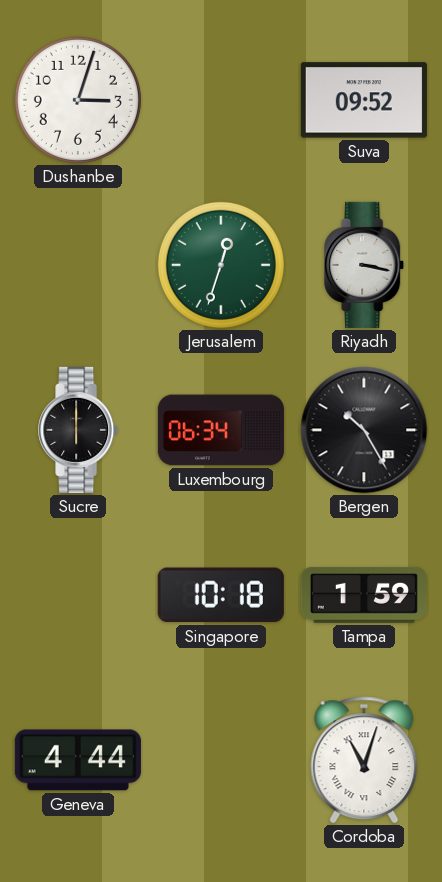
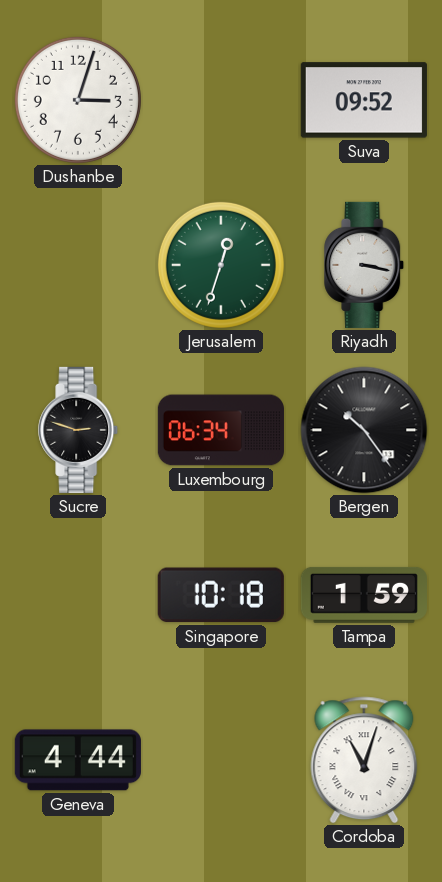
Sucre: 6:00 -> 2:48 (79, 430)
Bergen: 10:25 -> 10:24 (364, 430)
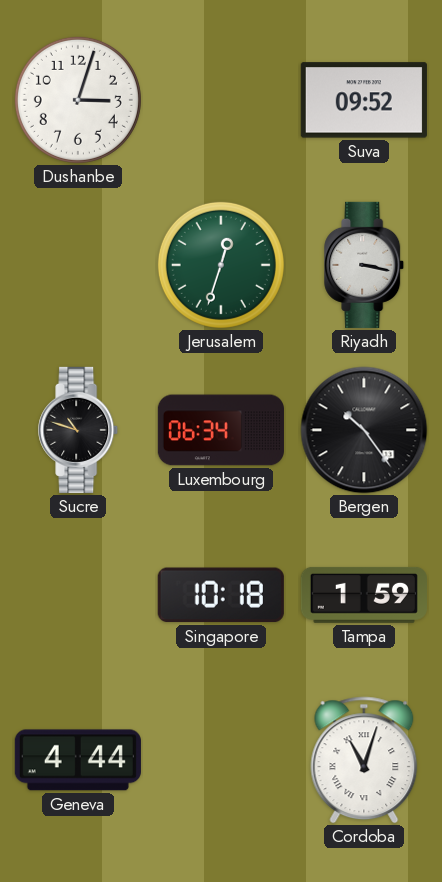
Sucre: 2:48 -> 10:48 (79, 430)
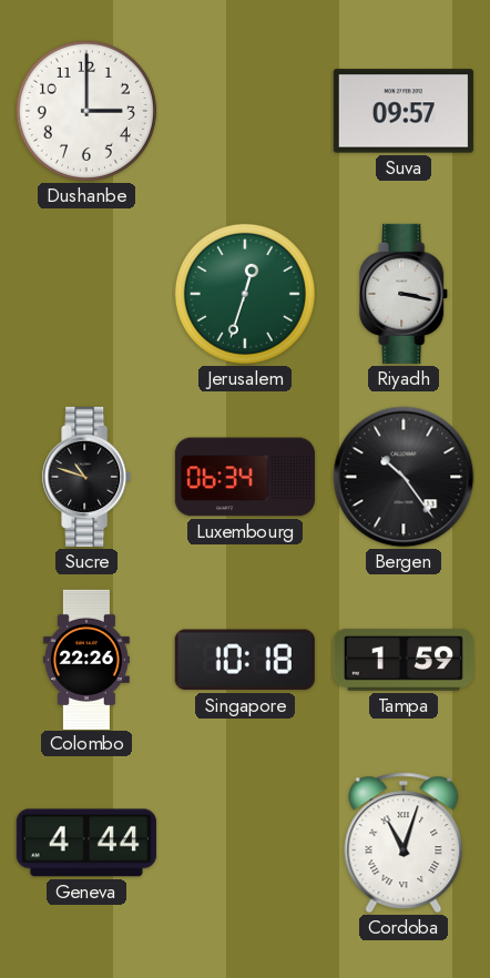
Dushanbe: 3:03 -> 3:00 (86, 111)
Suva: 09:52 -> 09:57 (404, 111)
Colombo: none -> 22:26 (86, 659)
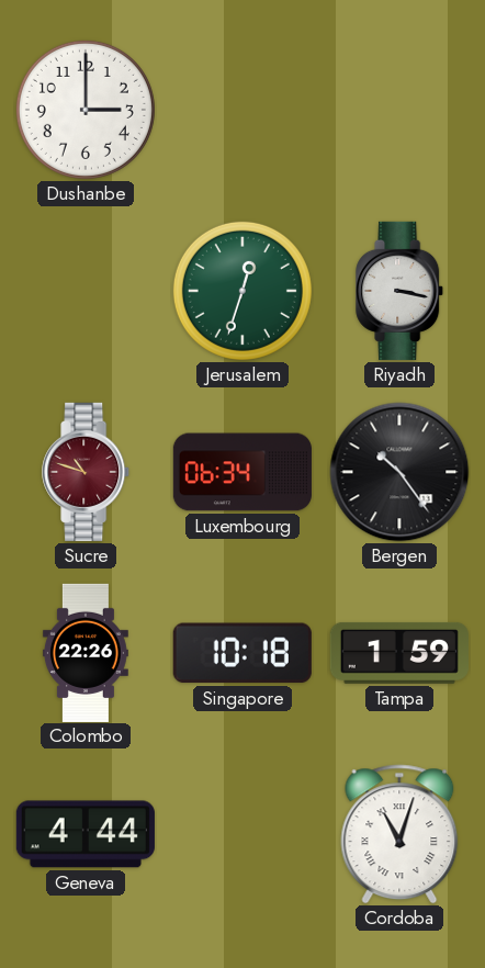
Suva: 09:57 -> none (404, 111)
Sucre dial: black -> burgundy (87, 472)
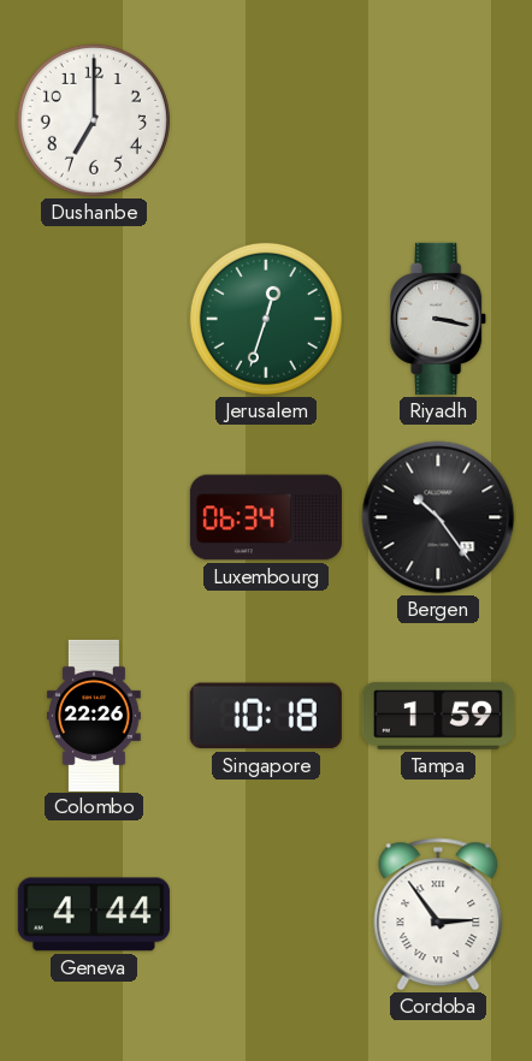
Dushanbe: 3:00 -> 7:00 (94, 120)
Sucre: 10:48 -> none (87, 472)
Cordoba: 11:03 -> 2:54 (438, 914)
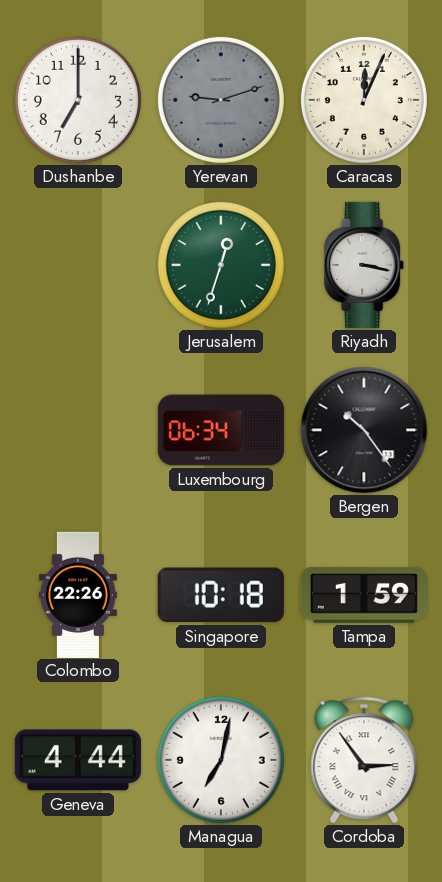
Yerevan: none -> 9:12 (221, 100)
Caracas: none -> 12:04 (364, 100)
Managua: none -> 7:02 (221, 760)
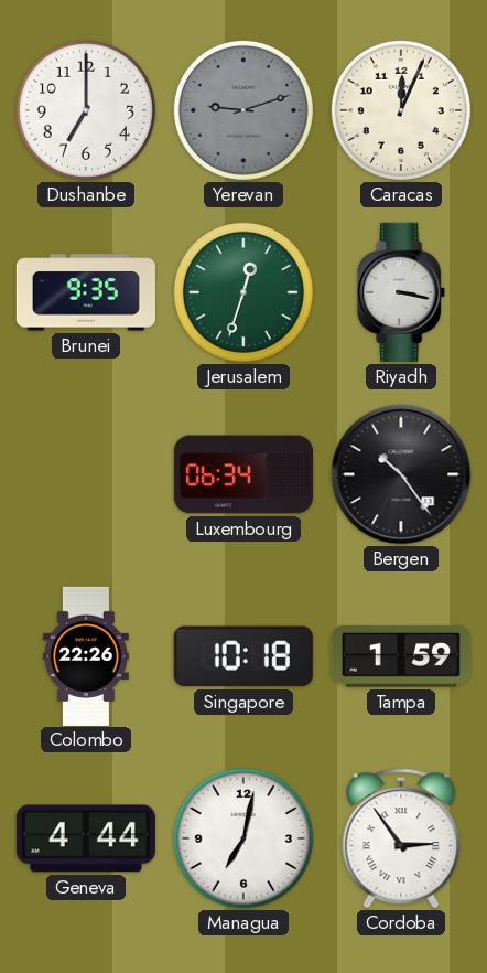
Brunei: none -> 9:35 (86, 292)
